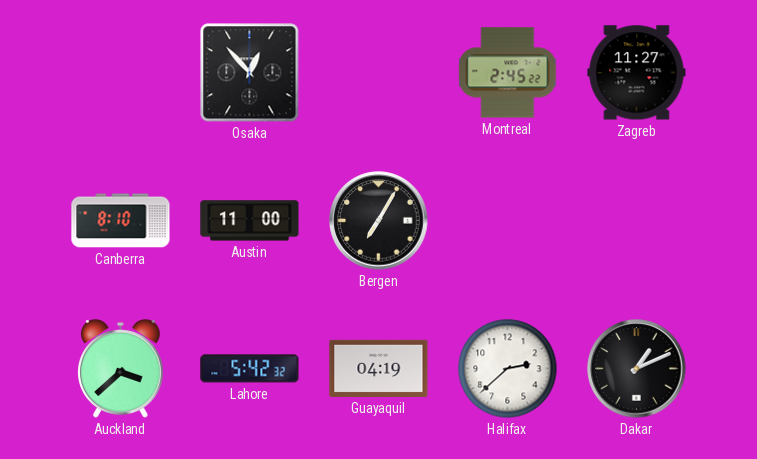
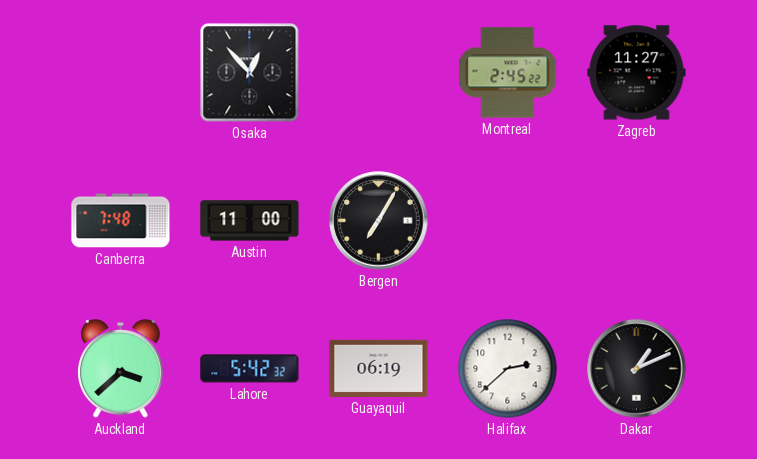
Canberra: 8:10 -> 7:48 (121, 221)
Guayaquil: 04:19 -> 06:19 (379, 368)
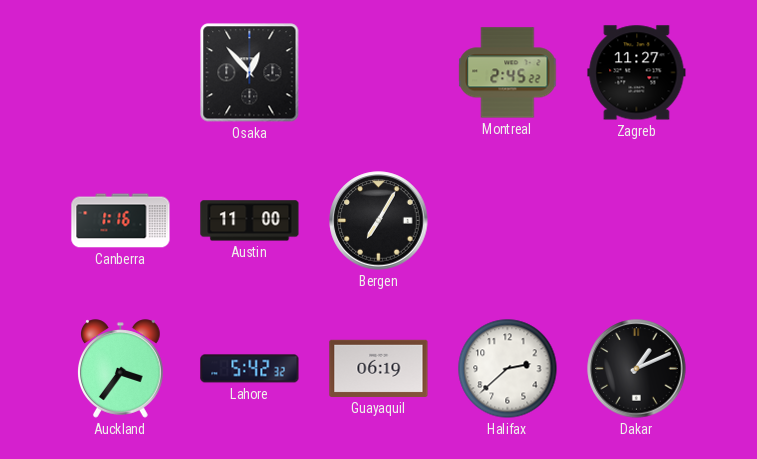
Canberra: 7:48 -> 1:16 (121, 221)
Auckland: 3:38 -> 3:36 (121, 369)
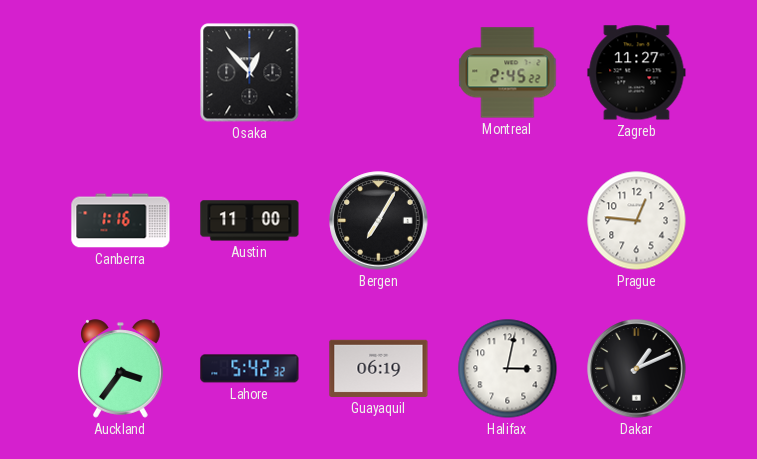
Prague: none -> 12:46 (637, 221)
Halifax: 2:38 -> 3:02 (508, 369)
